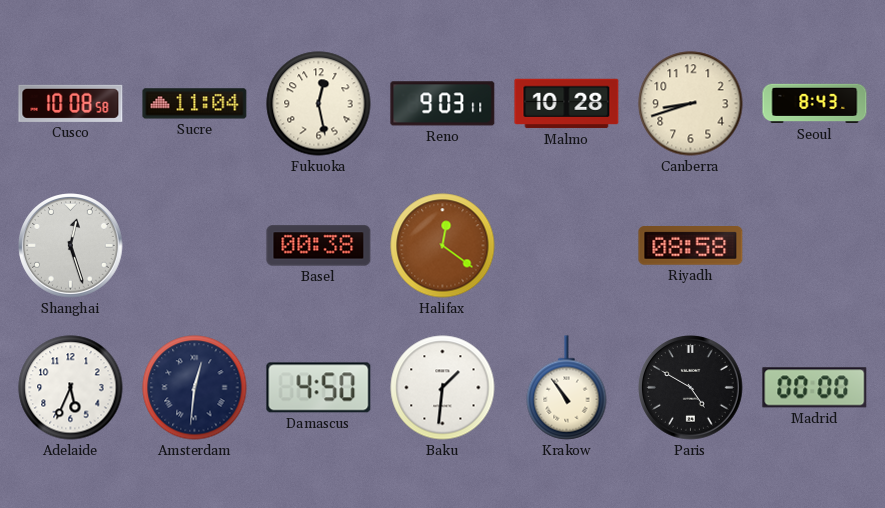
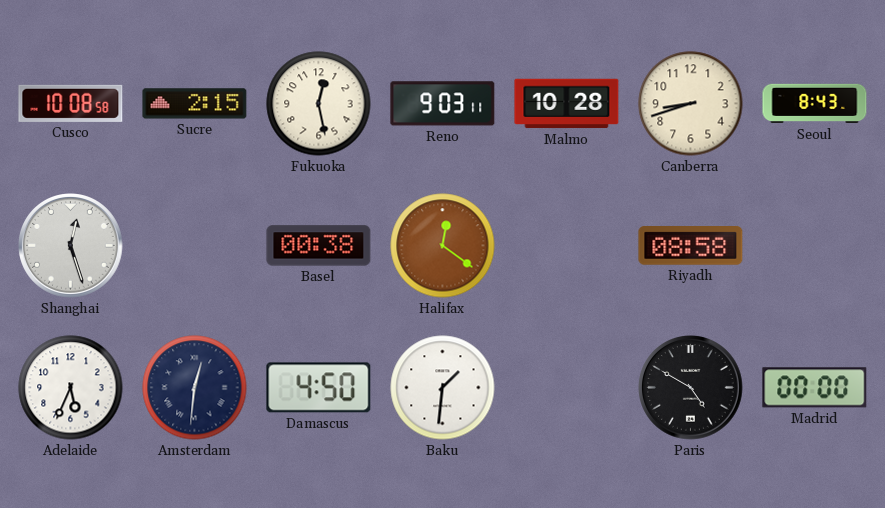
Sucre: 11:04 -> 2:15 (195, 104)
Krakow: 10:54 -> none (567, 388)
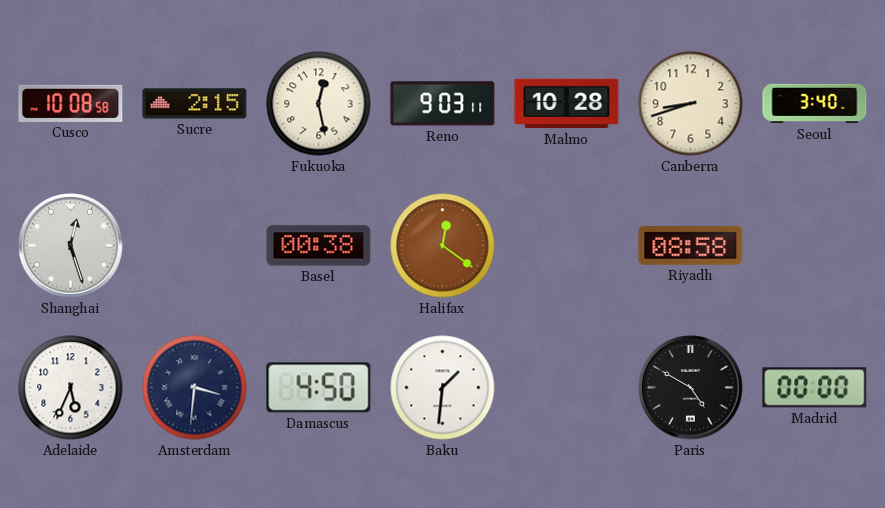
Seoul: 8:43 -> 3:40 (815, 104)
Amsterdam: 12:31 -> 3:31 (195, 388)
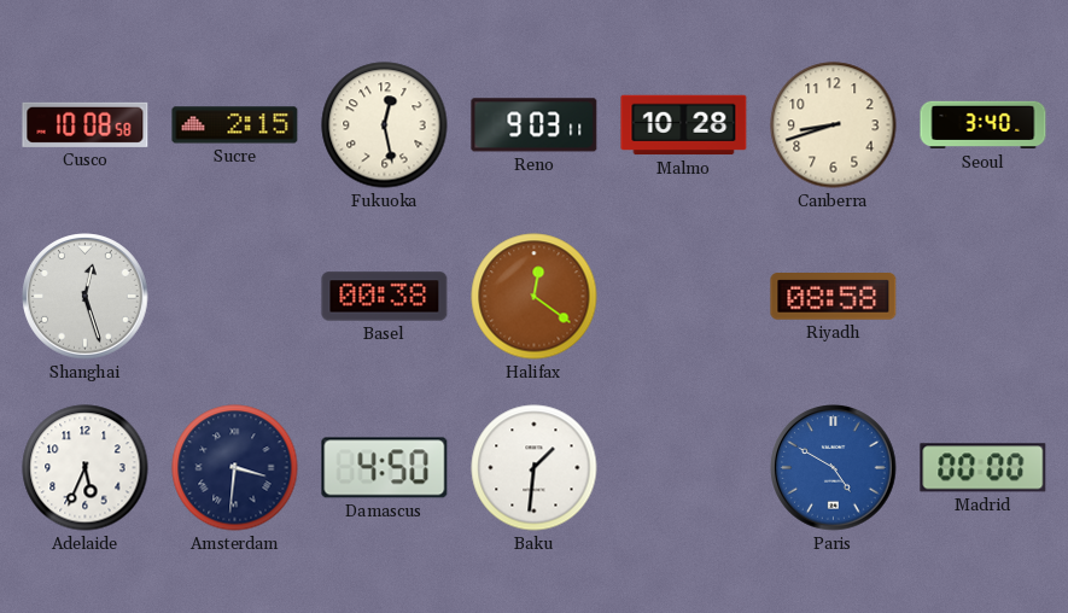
Paris dial: black -> blue (834, 468)
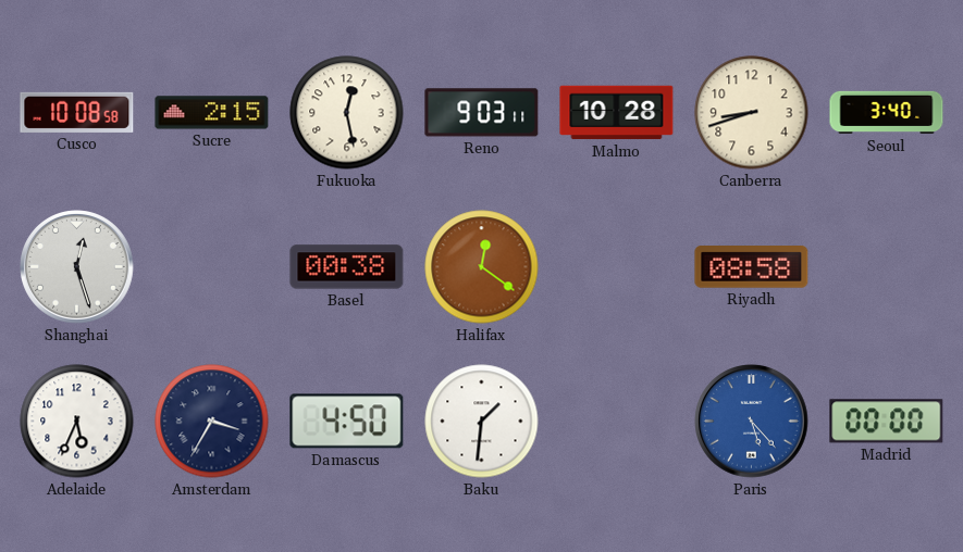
Amsterdam: 3:31 -> 3:35 (212, 422)
Paris: 4:50 -> 5:23 (752, 422)
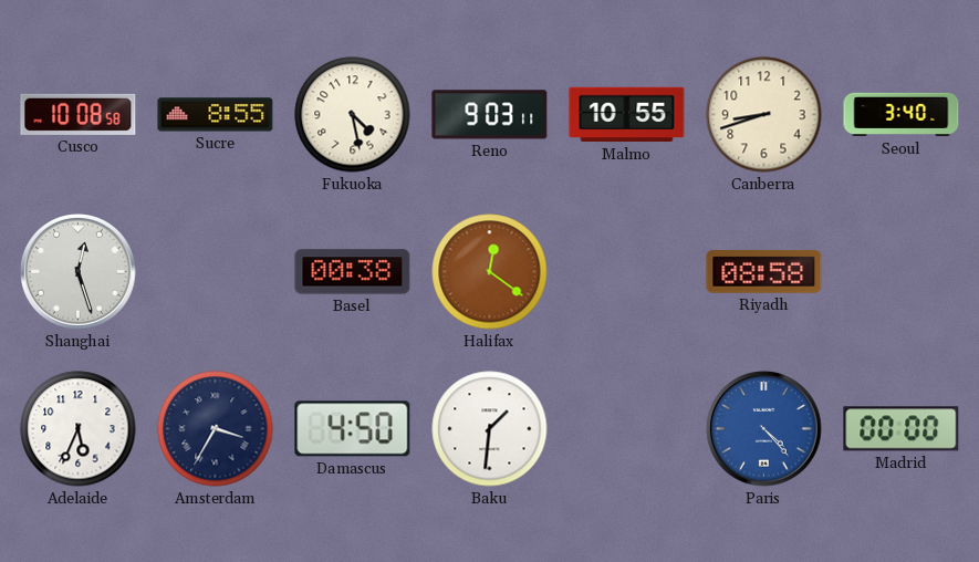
Sucre: 2:15 -> 8:55 (216, 115)
Fukuoka: 12:28 -> 4:28 (353, 115)
Malmo: 10:28 -> 10:55 (627, 115)
Paris: 5:23 -> 4:23 (764, 429)
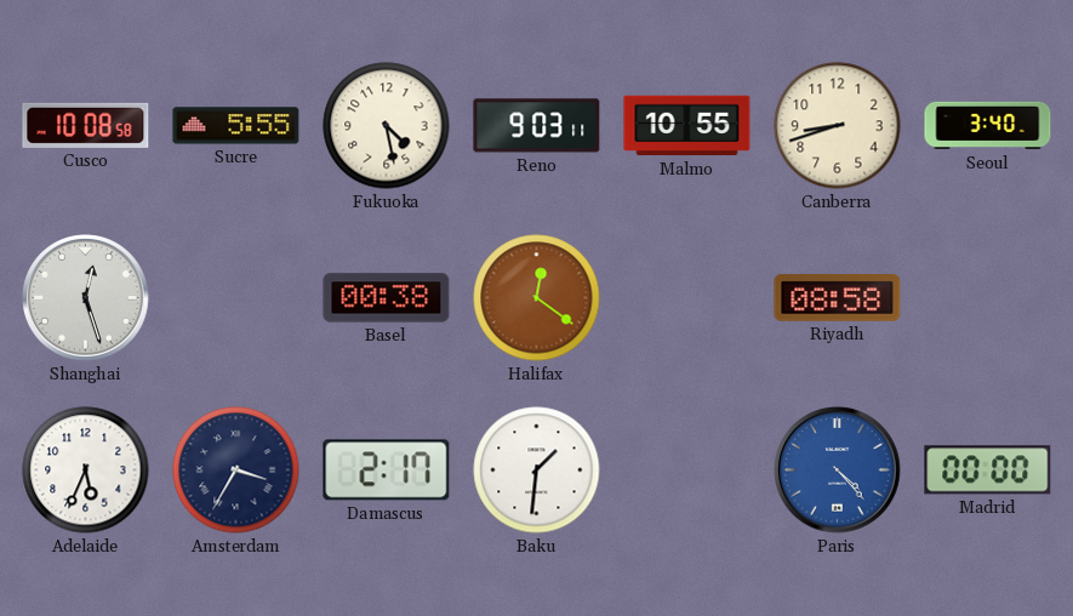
Sucre: 8:55 -> 5:55 (236, 126)
Damascus: 4:50 -> 2:17 (387, 470)
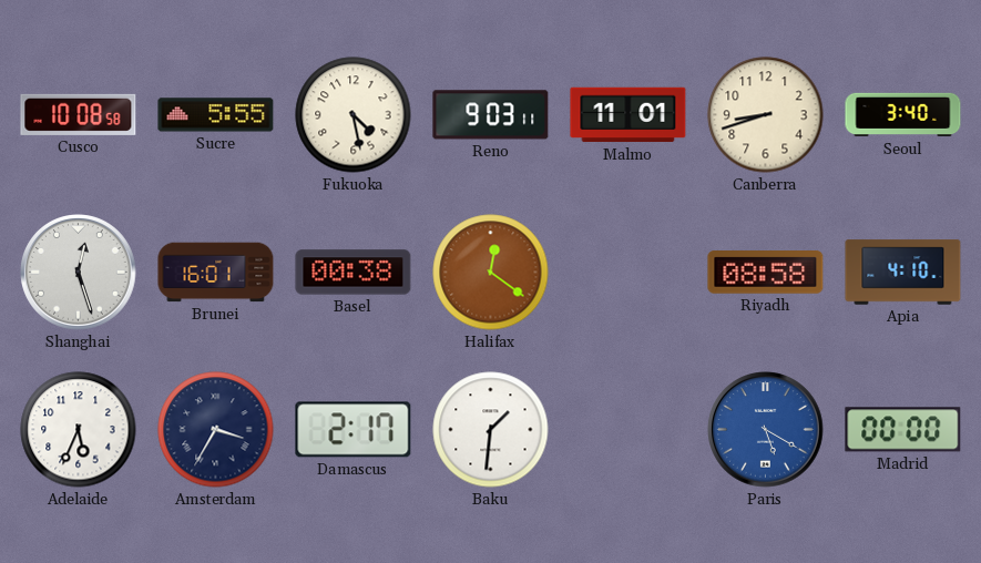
Malmo: 10:55 -> 11:01 (629, 115)
Brunei: none -> 16:01 (216, 273)
Apia: none -> 4:10 (903, 273)
Paris: 4:23 -> 5:20 (766, 430)
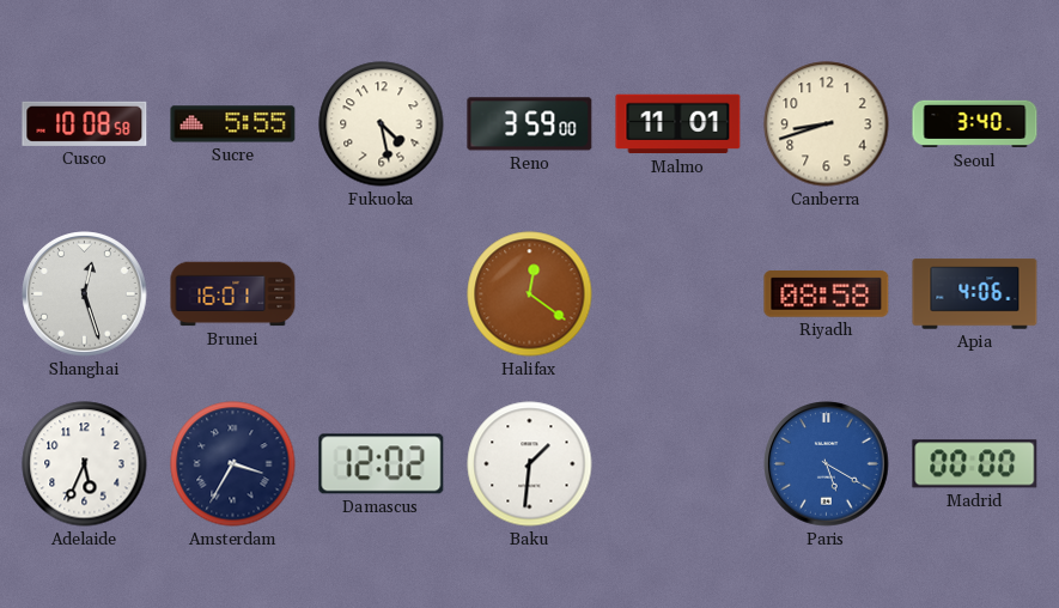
Reno: 9:03 -> 3:59 (530, 124)
Basel: 00:38 -> none (354, 273)
Apia: 4:10 -> 4:06 (975, 294)
Damascus: 2:17 -> 12:02 (382, 464)
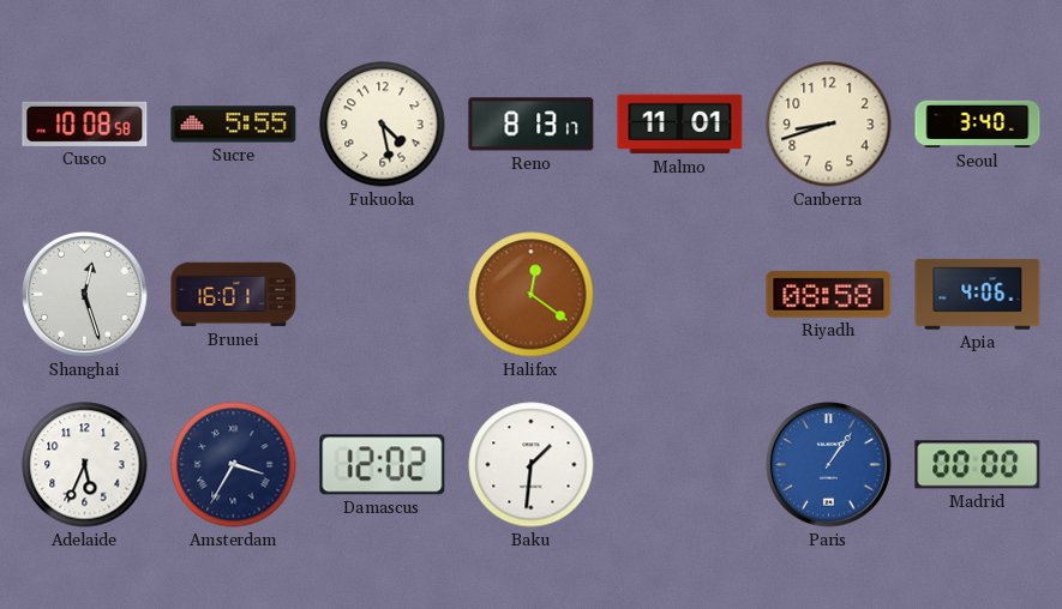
Reno: 3:59 -> 8:13 (532, 125)
Paris: 5:20 -> 1:06 (829, 465)
